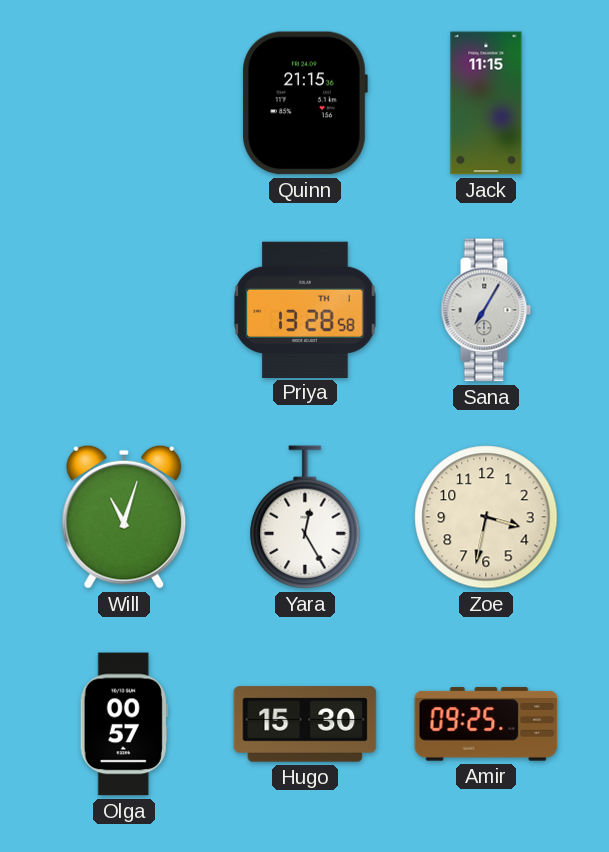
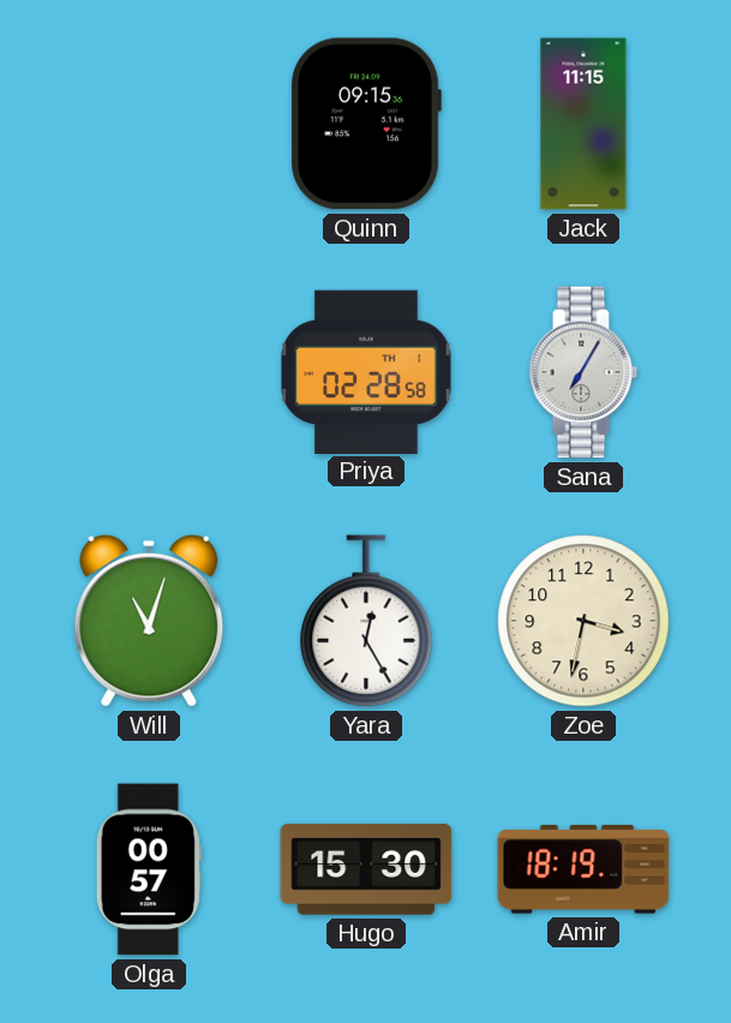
Quinn: 21:15 -> 09:15 (366, 124)
Priya: 13:28 -> 02:28 (366, 371)
Amir: 09:25 -> 18:19 (583, 869)
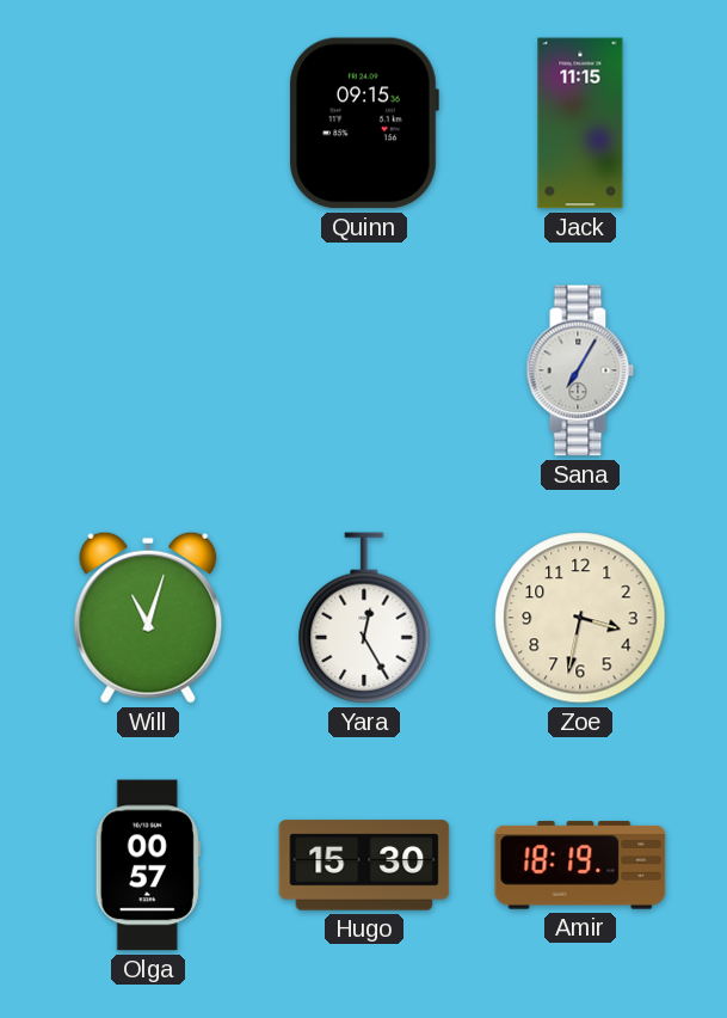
Priya: 02:28 -> none (366, 371)
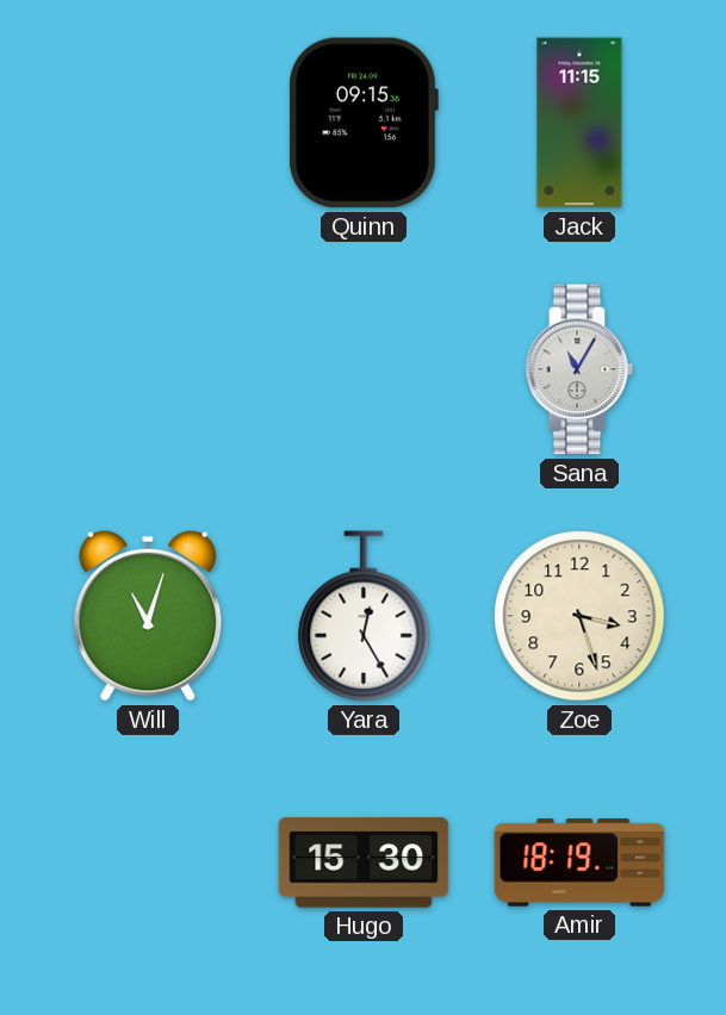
Sana: 7:05 -> 11:05 (579, 369)
Zoe: 3:32 -> 3:27 (579, 616)
Olga: 00:57 -> none (148, 865)
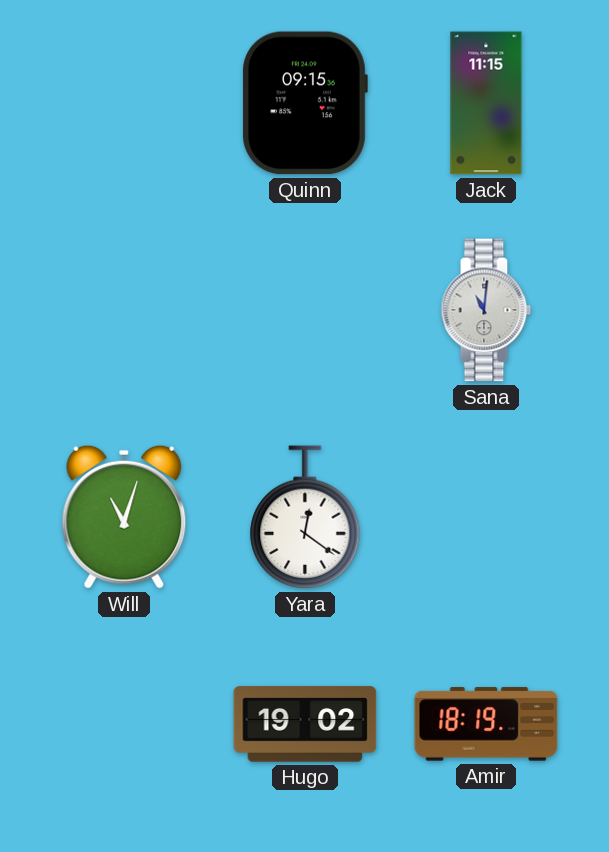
Sana: 11:05 -> 11:01 (486, 310)
Yara: 12:25 -> 12:21 (305, 517)
Zoe: 3:27 -> none (579, 616)
Hugo: 15:30 -> 19:02 (305, 724)
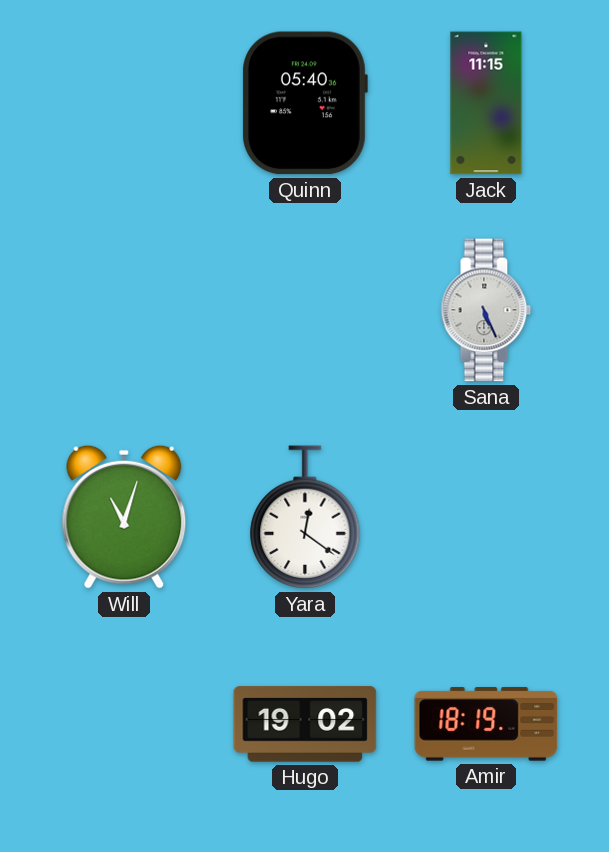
Quinn: 09:15 -> 05:40 (305, 103)
Sana: 11:01 -> 5:26 (486, 310)
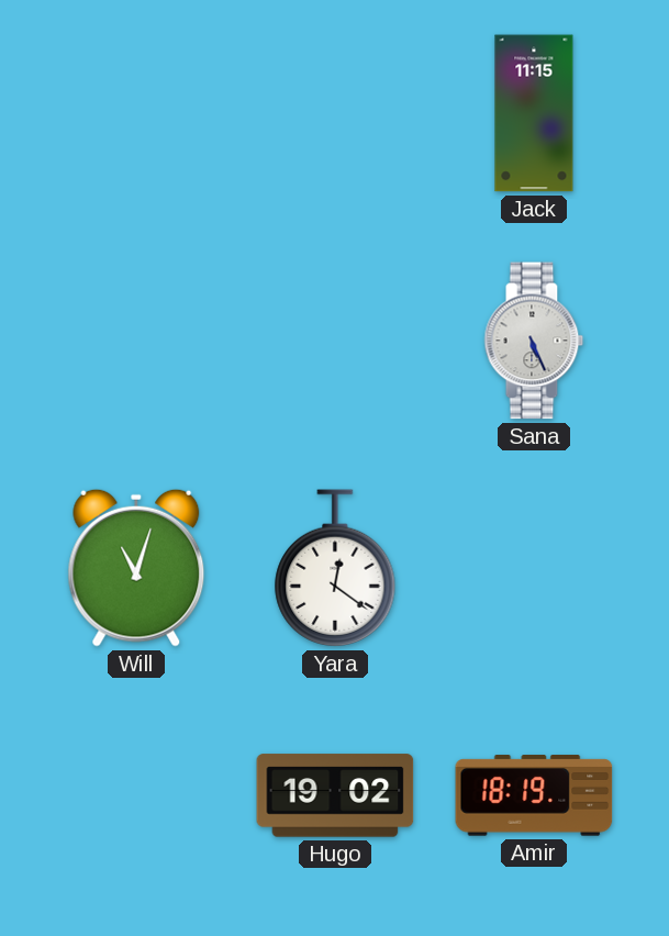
Quinn: 05:40 -> none (305, 103)
